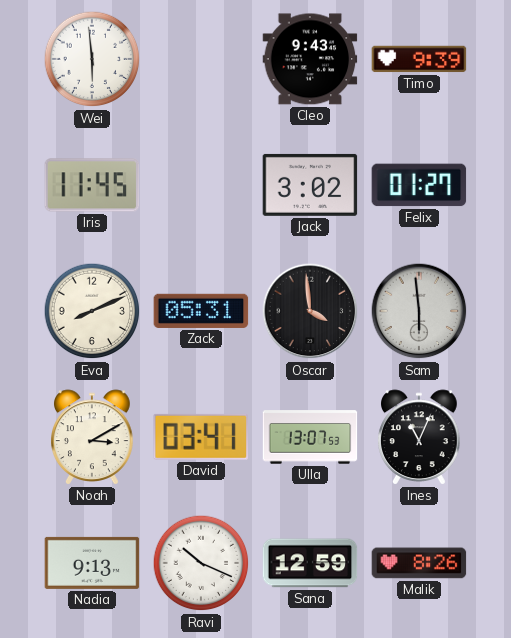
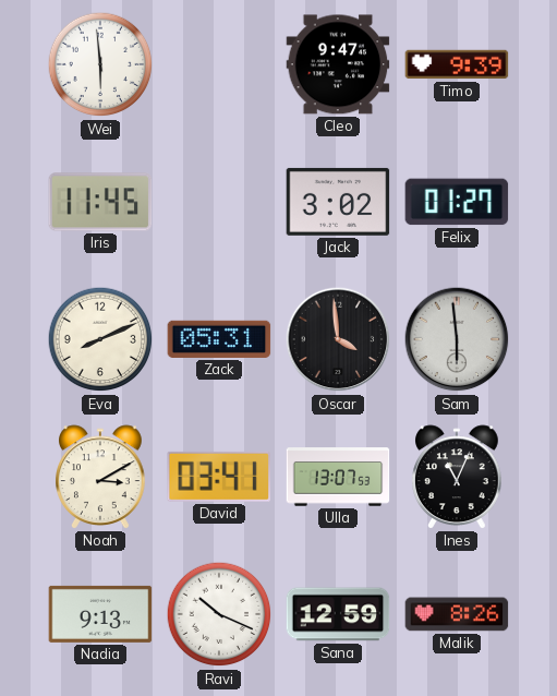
Cleo: 9:43 -> 9:47 (338, 64)
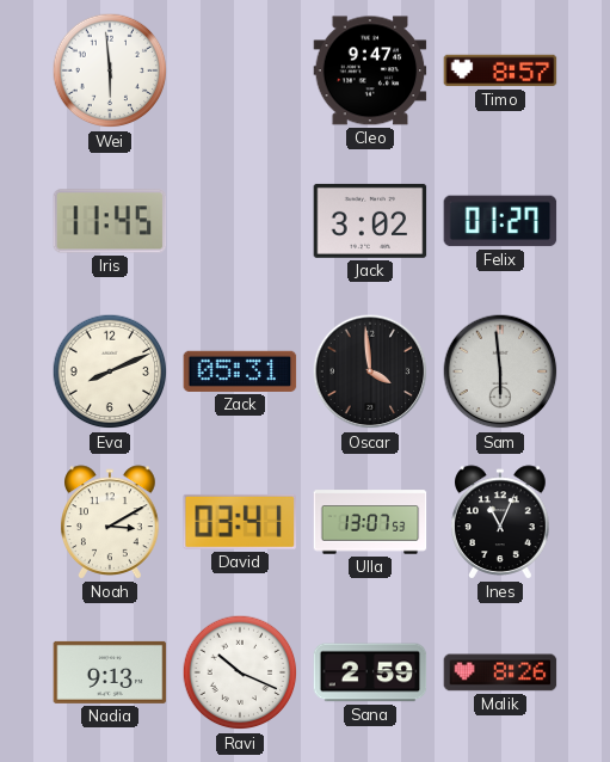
Timo: 9:39 -> 8:57 (500, 70)
Sana: 12:59 -> 2:59 (370, 672)
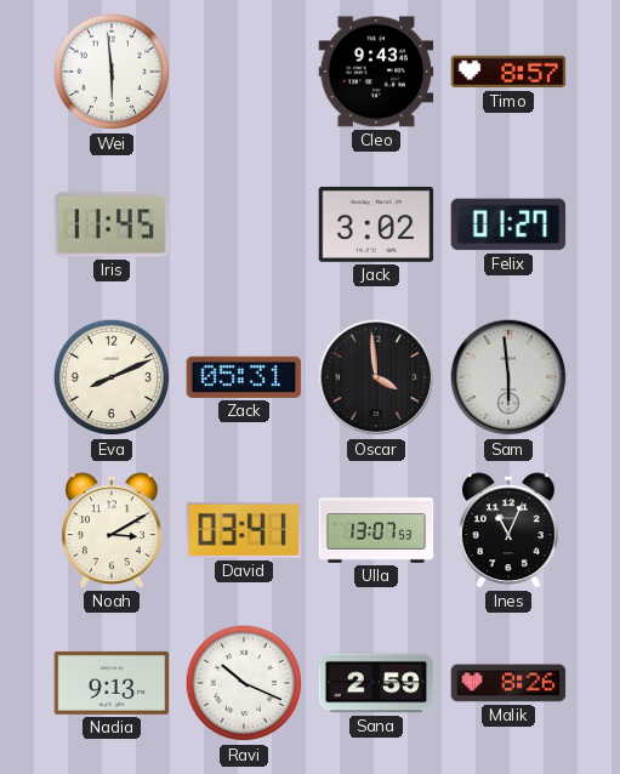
Cleo: 9:47 -> 9:43 (376, 72)
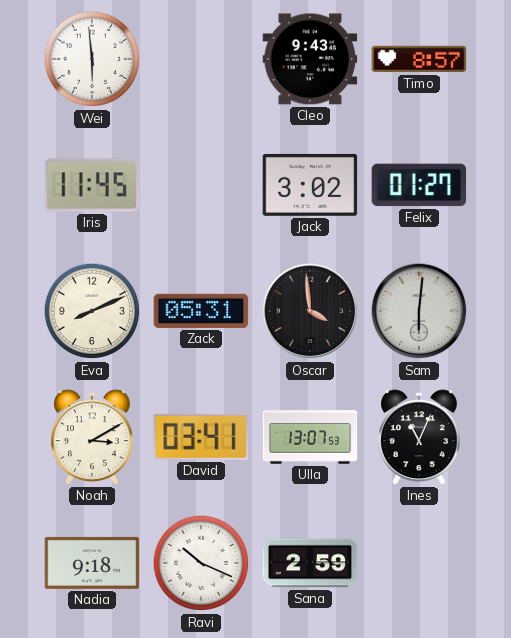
Sam: 5:59 -> 6:01 (419, 311)
Nadia: 9:13 -> 9:18 (92, 563)
Malik: 8:26 -> none (508, 683)
